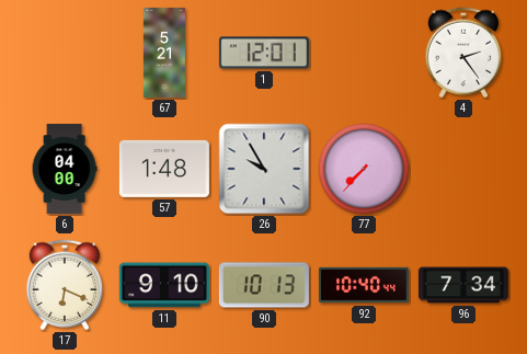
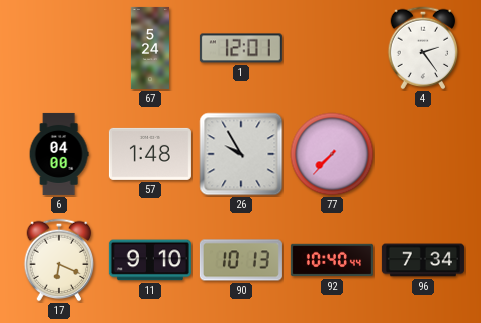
67: 5:21 -> 5:24 (150, 48)
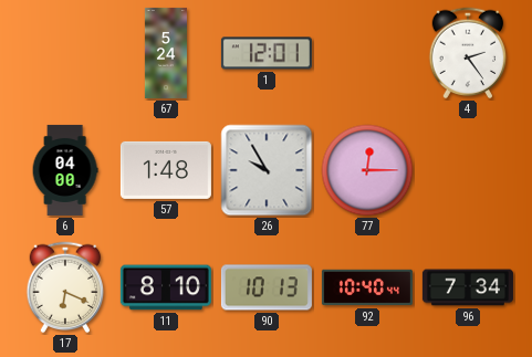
77: 7:37 -> 12:15 (367, 170)
11: 9:10 -> 8:10 (166, 287)
